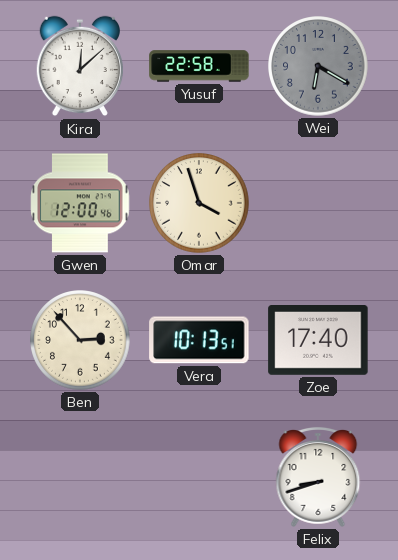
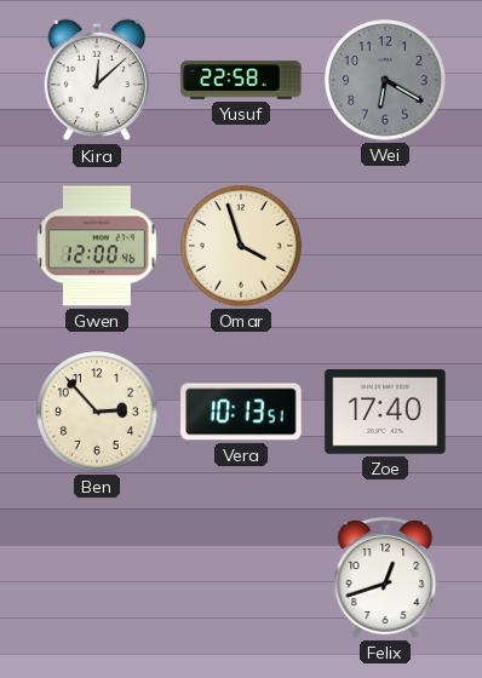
Felix: 8:42 -> 12:42 (385, 578)
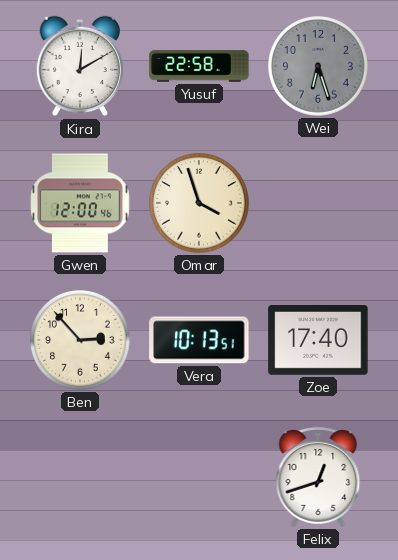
Kira: 12:08 -> 12:10 (79, 66)
Wei: 6:20 -> 6:27 (318, 66)
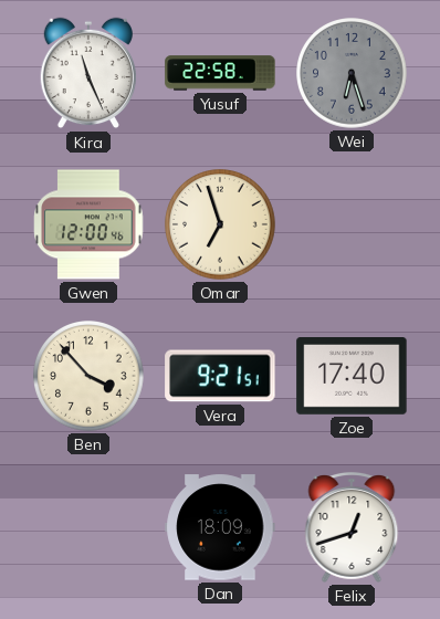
Kira: 12:10 -> 11:26 (87, 73)
Omar: 3:57 -> 6:57 (220, 224)
Ben: 2:53 -> 3:53 (88, 376)
Vera: 10:13 -> 9:21 (220, 376)
Dan: none -> 18:09 (220, 527)
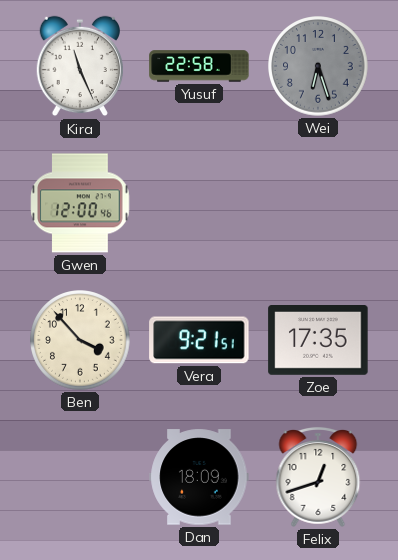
Omar: 6:57 -> none (220, 224)
Zoe: 17:40 -> 17:35 (318, 341)
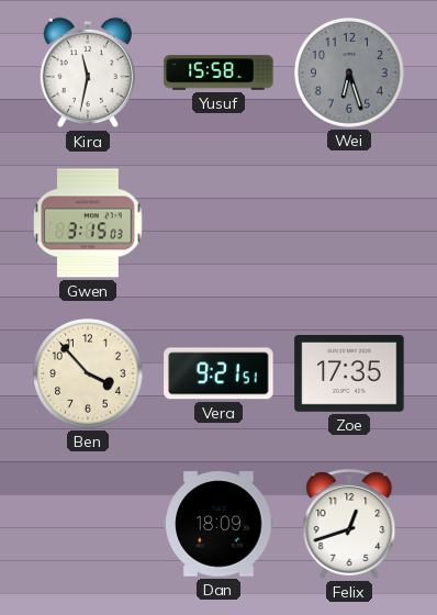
Kira: 11:26 -> 11:32 (87, 72)
Yusuf: 22:58 -> 15:58 (218, 72)
Gwen: 12:00 -> 3:15 (88, 223)
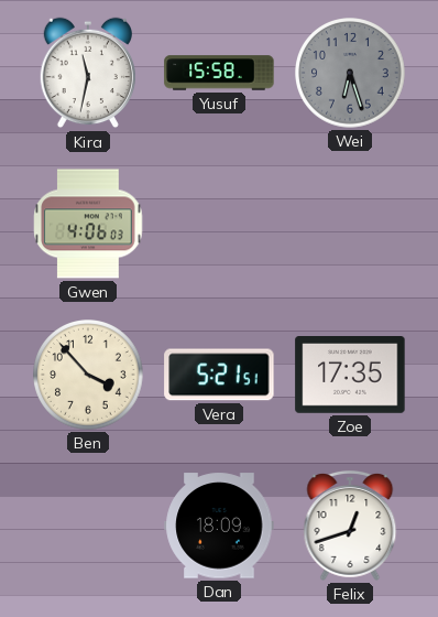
Gwen: 3:15 -> 4:06 (88, 224)
Vera: 9:21 -> 5:21 (219, 375)
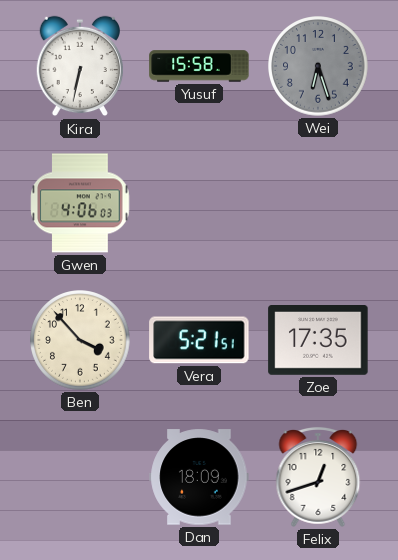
Kira: 11:32 -> 6:32 (79, 66)
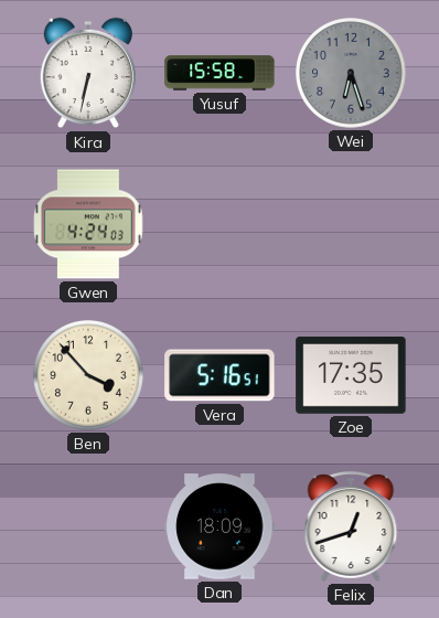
Gwen: 4:06 -> 4:24 (88, 224)
Vera: 5:21 -> 5:16 (219, 375)
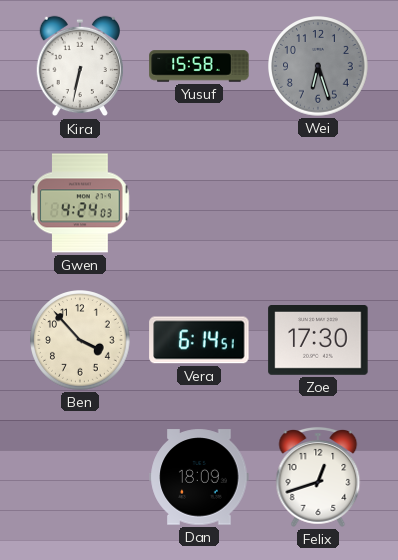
Vera: 5:16 -> 6:14 (199, 340)
Zoe: 17:35 -> 17:30 (318, 341)
